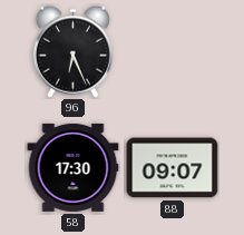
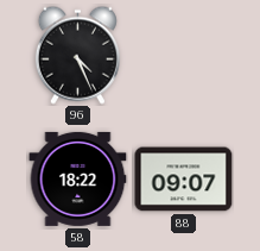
96: 6:26 -> 4:26 (77, 55)
58: 17:30 -> 18:22 (78, 178)
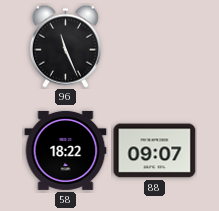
96: 4:26 -> 11:26 (65, 46)
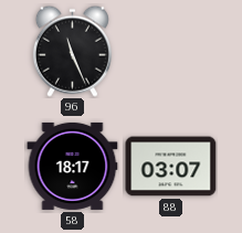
58: 18:22 -> 18:17 (73, 166)
88: 09:07 -> 03:07 (171, 167)
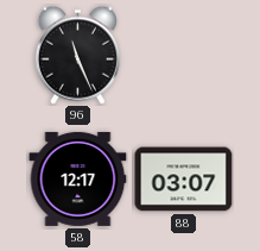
58: 18:17 -> 12:17 (78, 178)
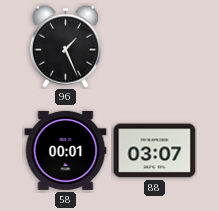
96: 11:26 -> 1:26 (65, 46)
58: 12:17 -> 00:01 (66, 150)
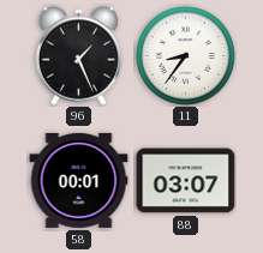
11: none -> 8:36 (186, 56)
